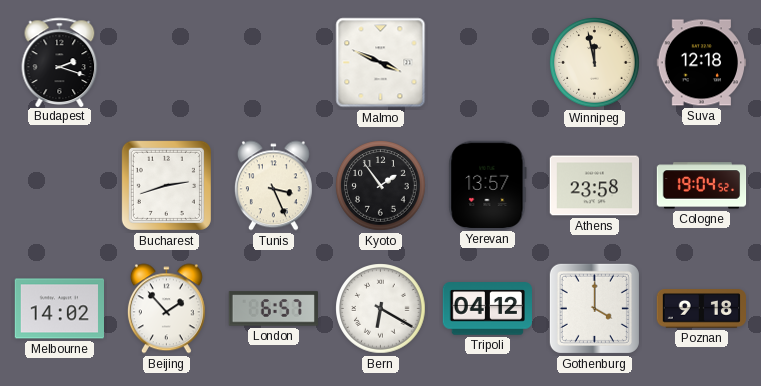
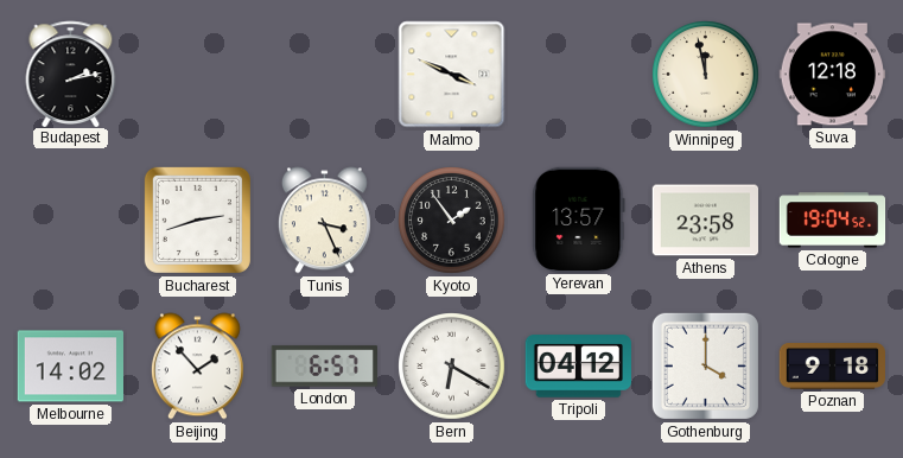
Budapest: 2:18 -> 2:13 (71, 74)
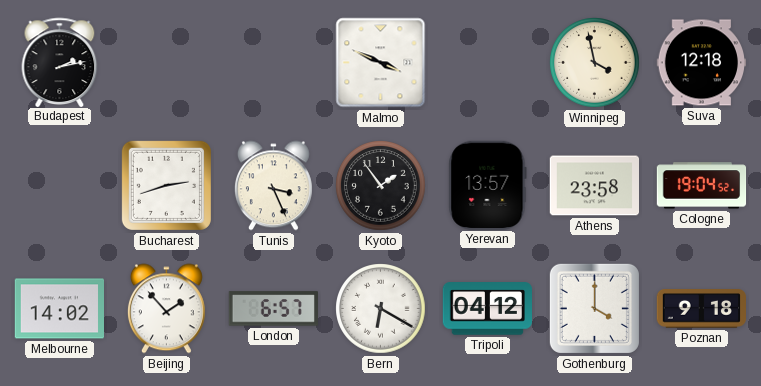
Winnipeg: 11:58 -> 3:58 (595, 63)
